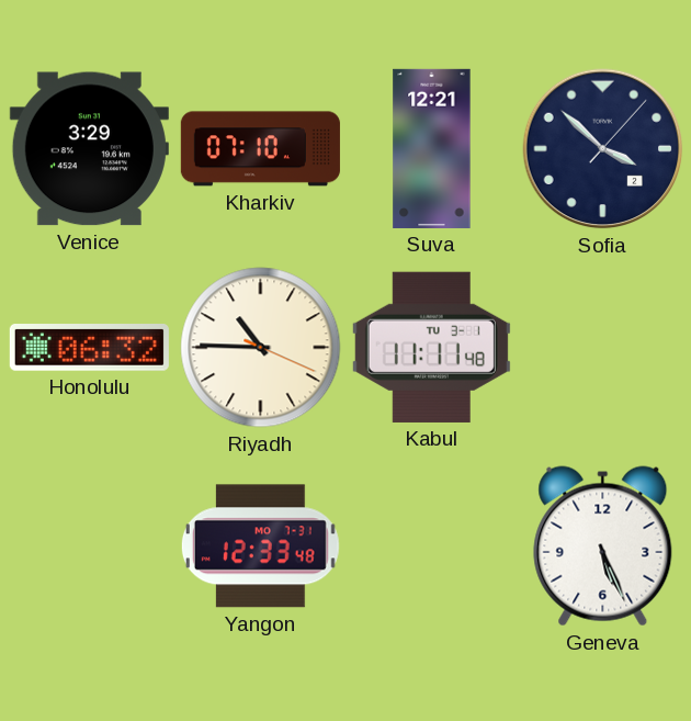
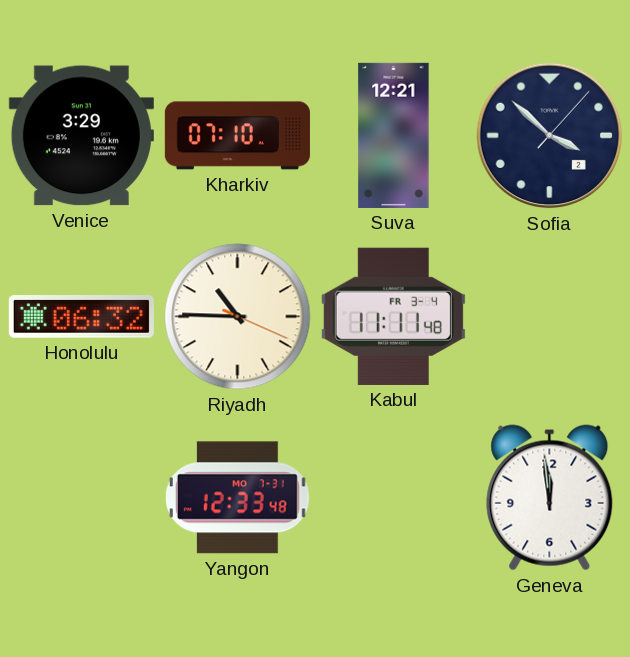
Kabul date: TU 3-1 -> FR 3-4 (393, 316)
Geneva: 5:26 -> 11:59 (550, 498)
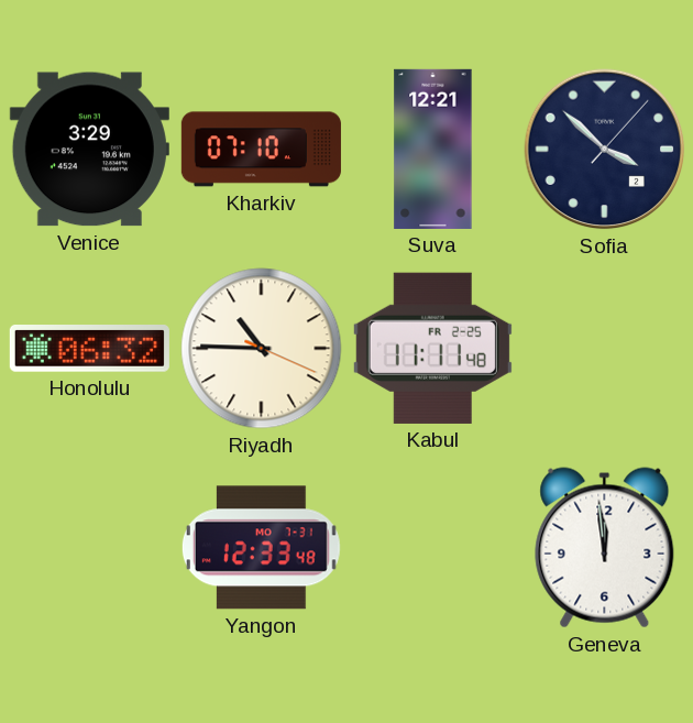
Kabul date: FR 3-4 -> FR 2-25 (432, 348)
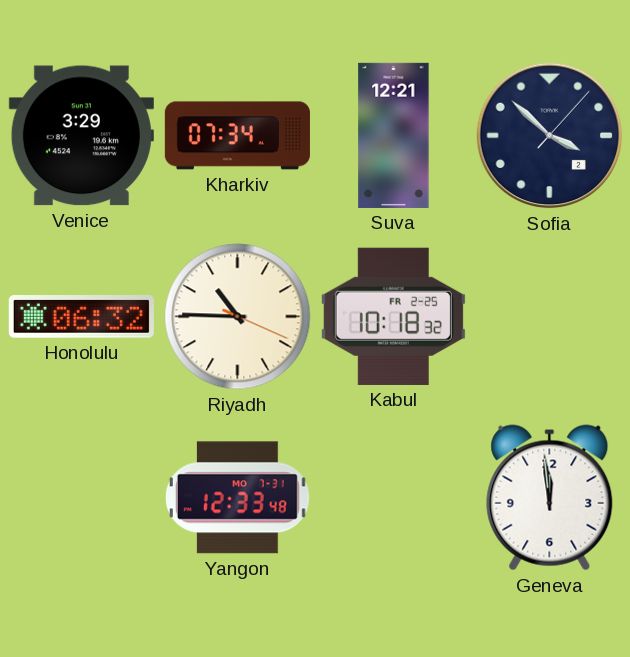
Kharkiv: 07:10 -> 07:34 (237, 136)
Kabul: 11:11 -> 10:18 (393, 316)
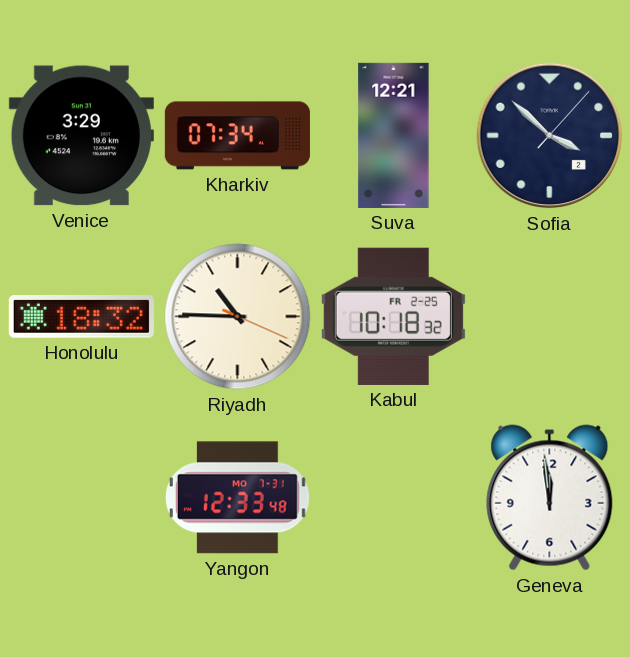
Honolulu: 06:32 -> 18:32 (81, 317)
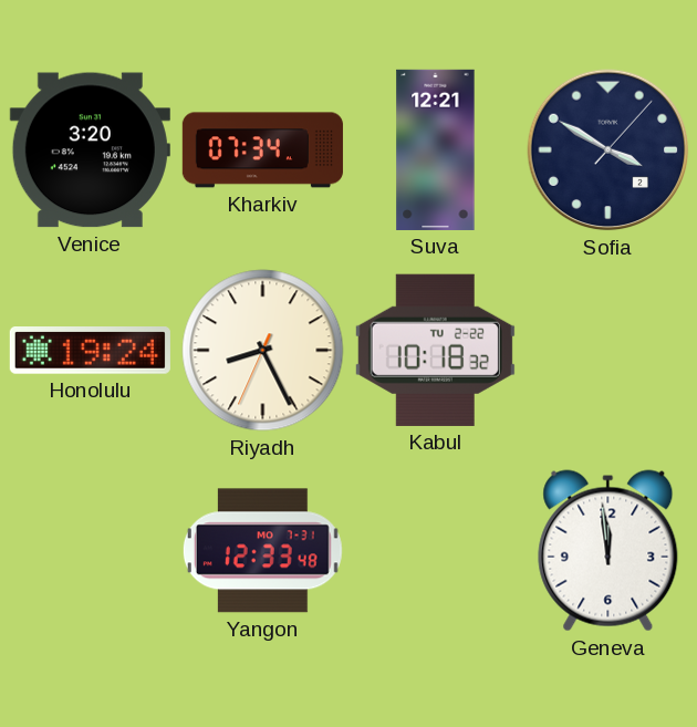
Venice: 3:29 -> 3:20 (90, 150)
Sofia: 3:52 -> 3:50 (608, 150)
Honolulu: 18:32 -> 19:24 (90, 351)
Riyadh: 10:45 -> 8:25 (263, 351)
Kabul date: FR 2-25 -> TU 2-22 (435, 350)
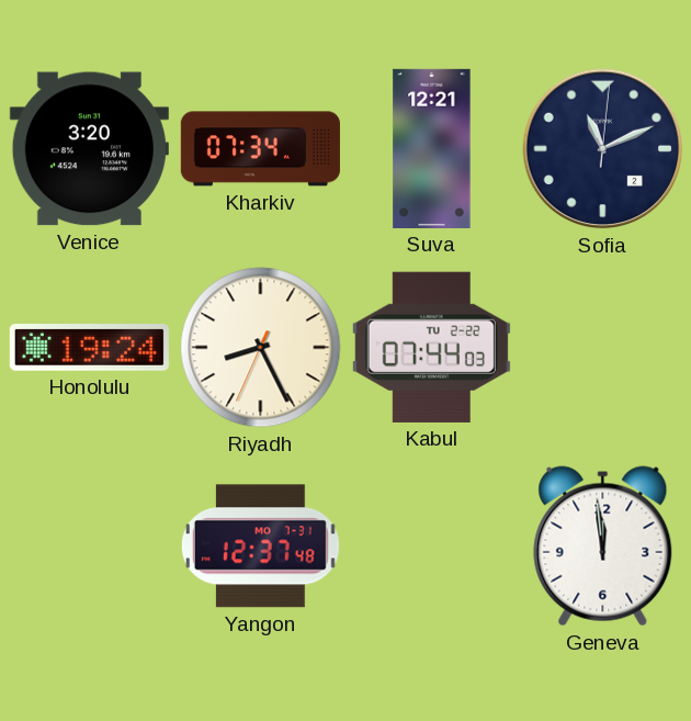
Sofia: 3:50 -> 11:11 (603, 149)
Kabul: 10:18 -> 07:44 (431, 347)
Yangon: 12:33 -> 12:37 (260, 547)
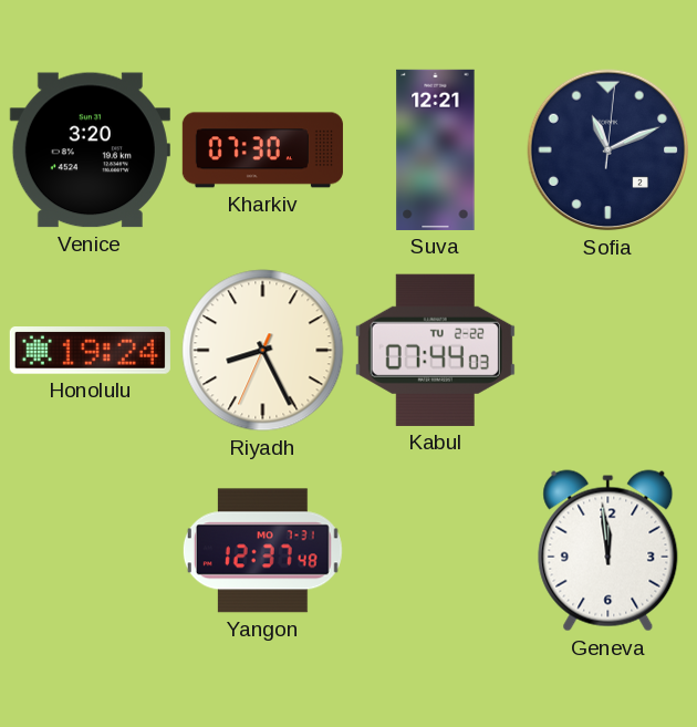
Kharkiv: 07:34 -> 07:30 (262, 150)
